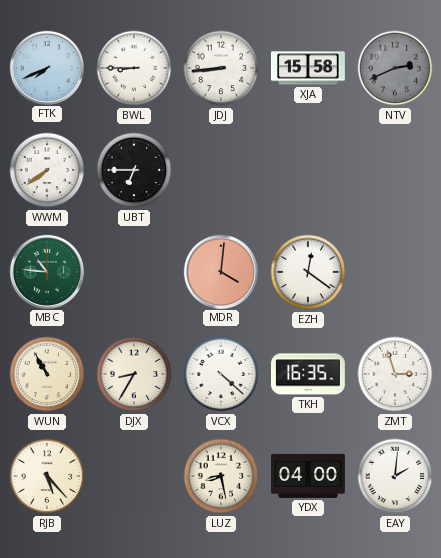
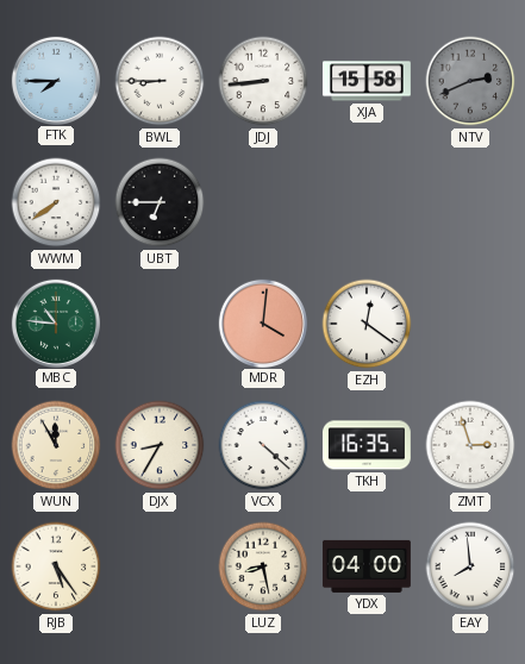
FTK: 7:41 -> 7:45 (55, 80)
WUN: 10:55 -> 11:55 (56, 445)
RJB: 5:23 -> 5:24 (56, 566)
EAY: 2:01 -> 7:59 (470, 566)
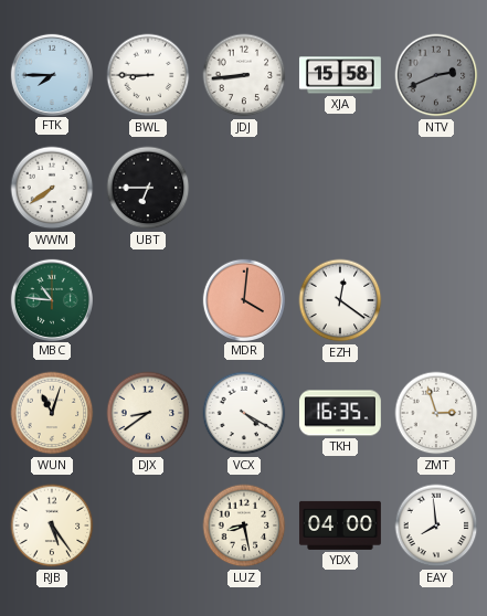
WUN: 11:55 -> 11:03 (52, 413)
DJX: 8:35 -> 8:39 (148, 413)
VCX: 4:22 -> 4:20 (244, 413)
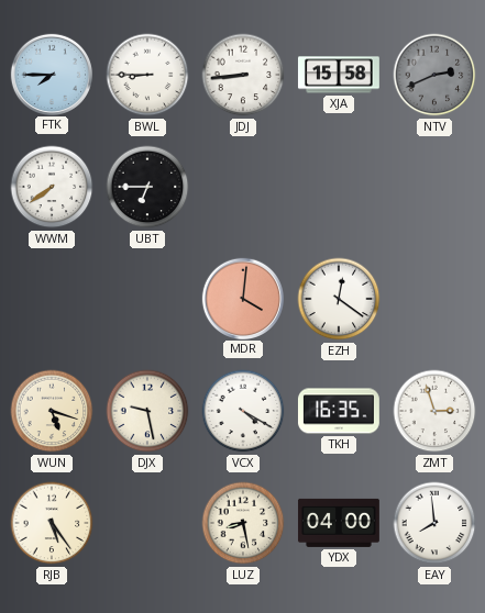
MBC: 10:46 -> none (51, 299)
WUN: 11:03 -> 5:18 (52, 411)
DJX: 8:39 -> 9:28 (147, 411)
